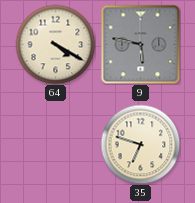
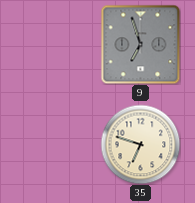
64: 4:20 -> none (55, 44)
9: 5:47 -> 6:57 (140, 44)
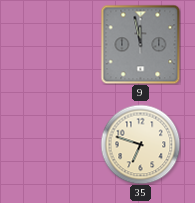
9: 6:57 -> 11:58 (140, 44)
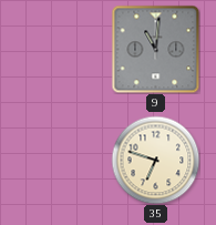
9: 11:58 -> 11:01 (155, 49)
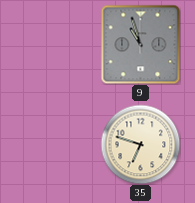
9: 11:01 -> 10:57 (140, 44)
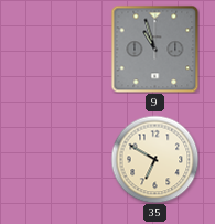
35: 6:48 -> 6:50 (154, 159)
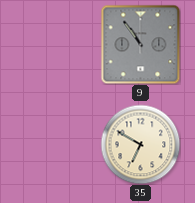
9: 10:57 -> 10:54 (140, 44)
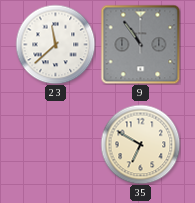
23: none -> 11:38 (55, 44)
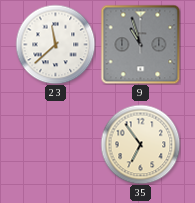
9: 10:54 -> 10:57 (140, 44)
35: 6:50 -> 6:54 (140, 144)
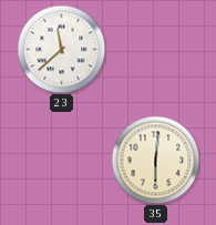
9: 10:57 -> none (140, 44)
35: 6:54 -> 6:01 (155, 160)
